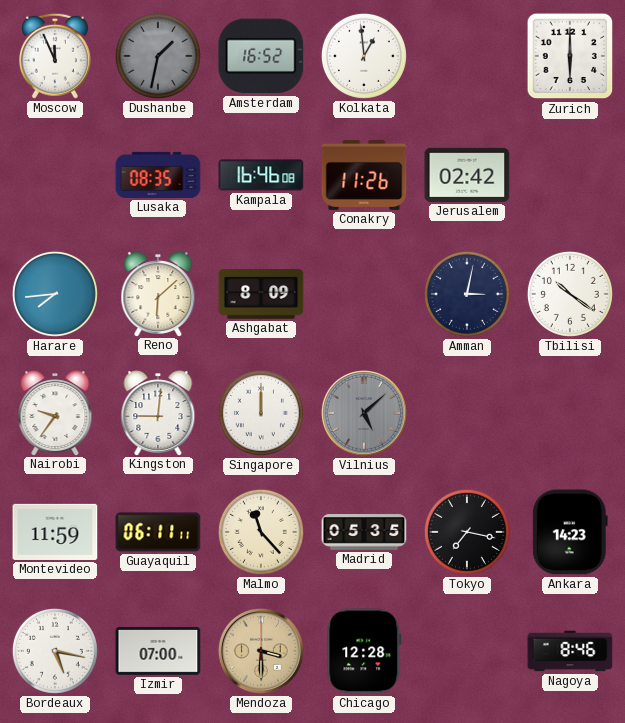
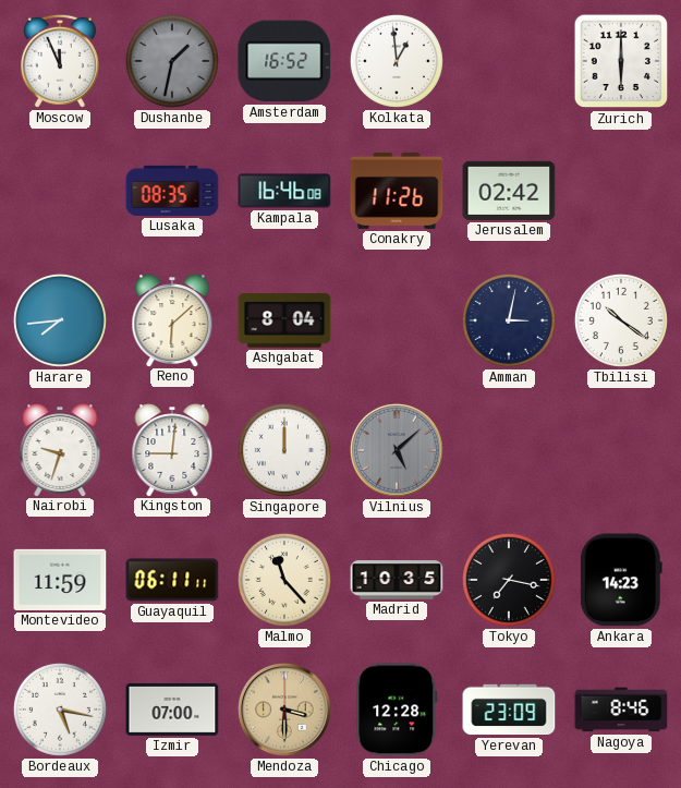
Ashgabat: 8:09 -> 8:04 (284, 320)
Nairobi: 9:36 -> 9:33 (60, 450)
Madrid: 05:35 -> 10:35 (397, 580)
Yerevan: none -> 23:09 (509, 710)
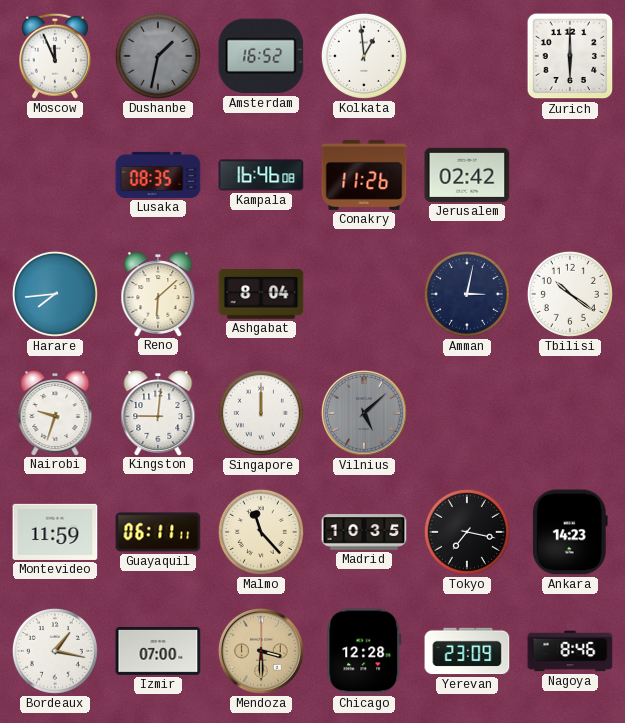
Bordeaux: 5:17 -> 1:17 (55, 651)
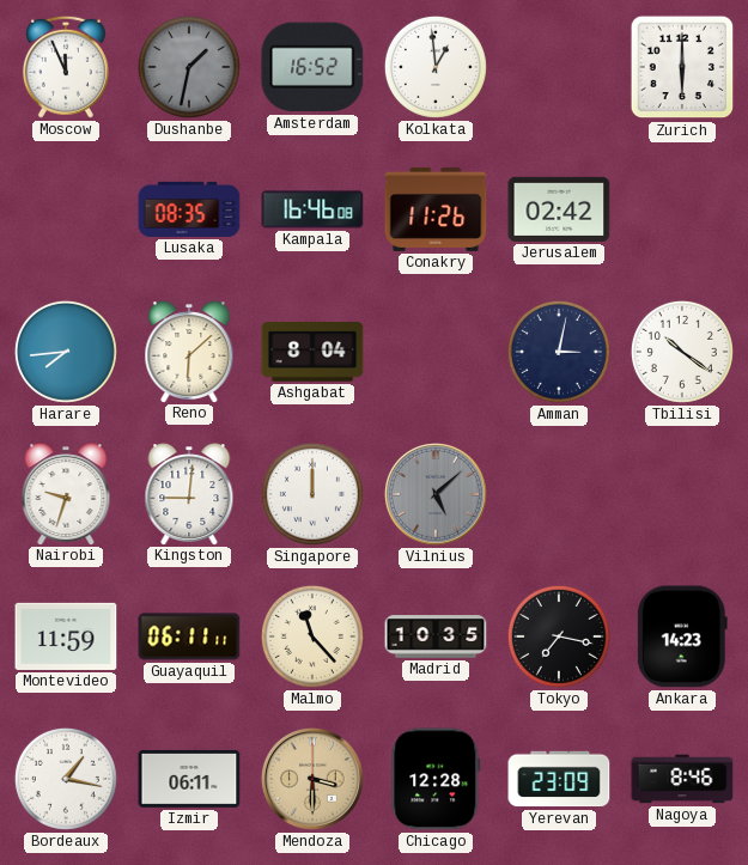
Izmir: 07:00 -> 06:11 (189, 779)
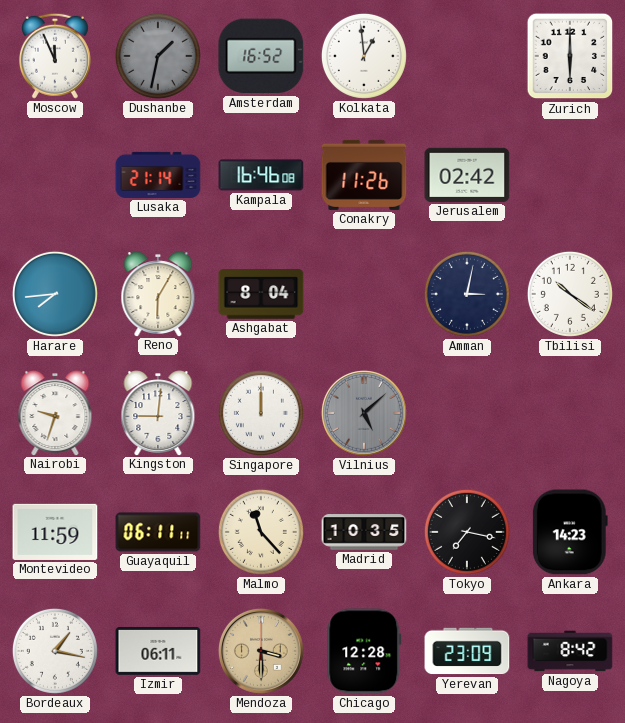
Lusaka: 08:35 -> 21:14 (158, 175)
Reno: 6:08 -> 6:05 (158, 294)
Nagoya: 8:46 -> 8:42 (570, 651)
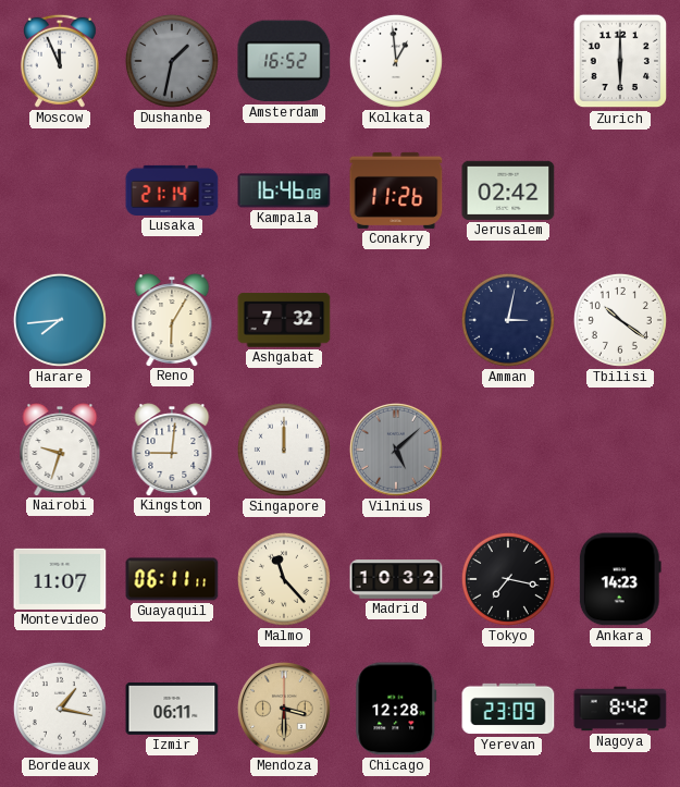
Ashgabat: 8:04 -> 7:32 (284, 320)
Montevideo: 11:59 -> 11:07 (60, 579)
Madrid: 10:35 -> 10:32 (396, 579)
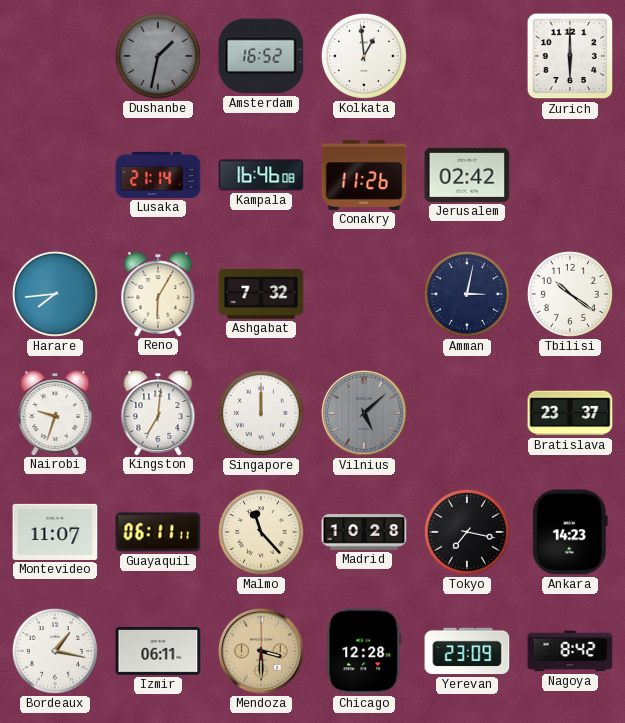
Moscow: 11:56 -> none (60, 61)
Kingston: 9:01 -> 7:01 (158, 413)
Bratislava: none -> 23:37 (570, 413)
Madrid: 10:32 -> 10:28 (364, 532)
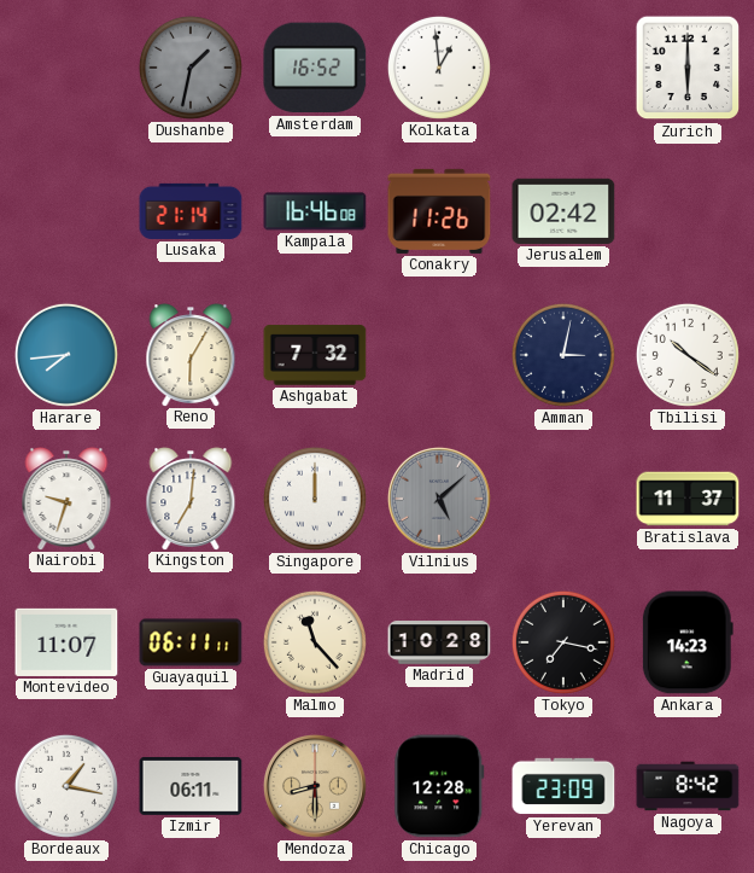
Bratislava: 23:37 -> 11:37 (688, 499)
Mendoza: 3:30 -> 8:30 (315, 786)
